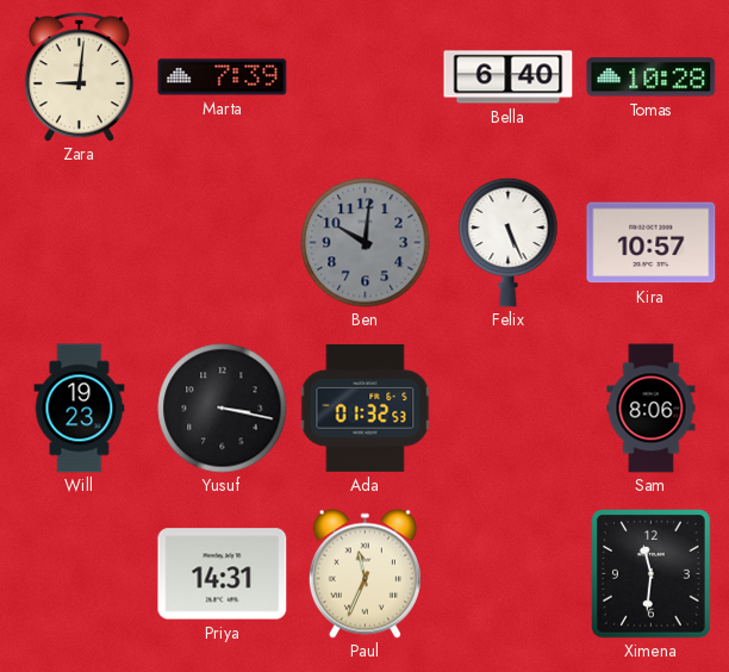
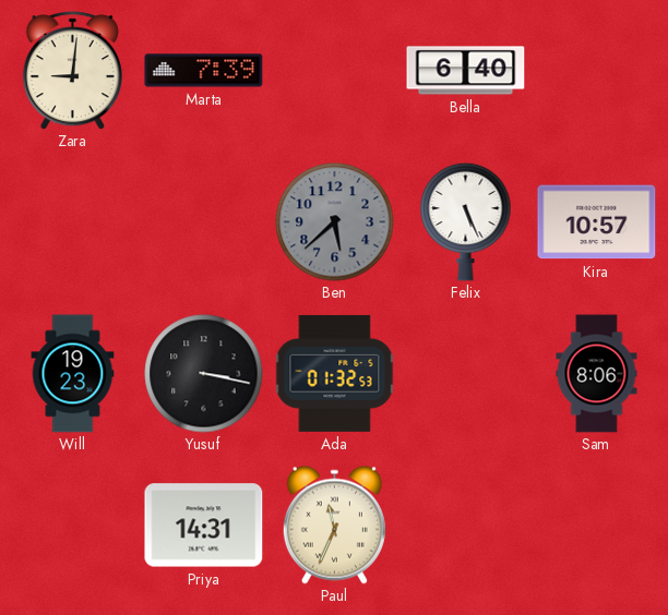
Tomas: 10:28 -> none (652, 77)
Ben: 10:01 -> 5:38 (335, 222)
Ximena: 11:31 -> none (652, 574)
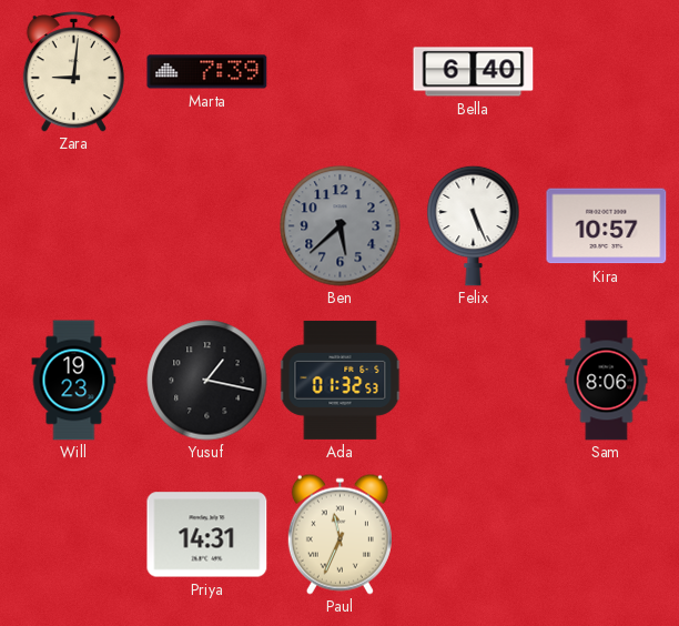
Yusuf: 3:17 -> 1:17 (207, 381)
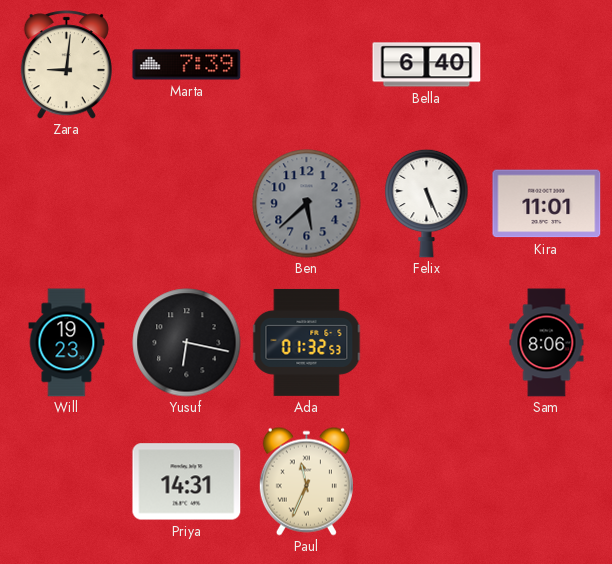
Kira: 10:57 -> 11:01 (547, 204)
Yusuf: 1:17 -> 6:17 (187, 343)
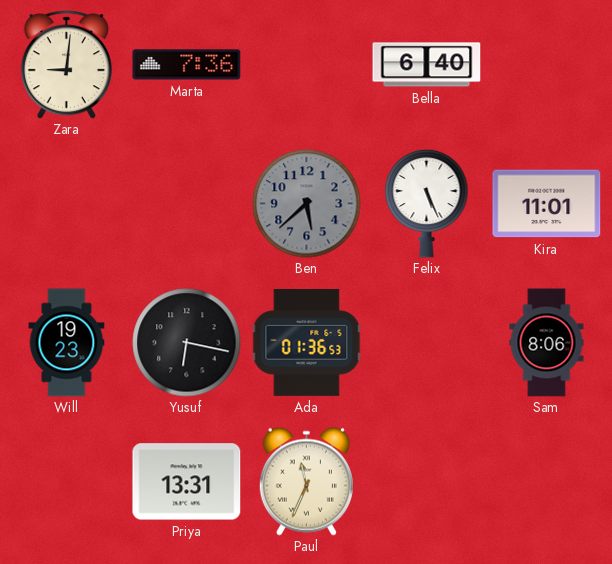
Marta: 7:39 -> 7:36 (187, 65)
Ada: 01:32 -> 01:36 (307, 342)
Priya: 14:31 -> 13:31 (187, 482)
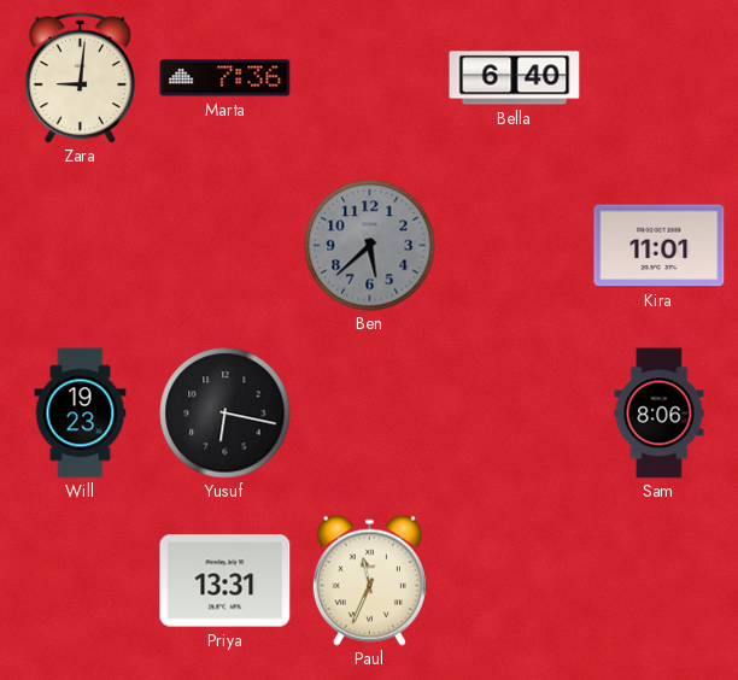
Felix: 5:26 -> none (427, 203)
Ada: 01:36 -> none (307, 342)
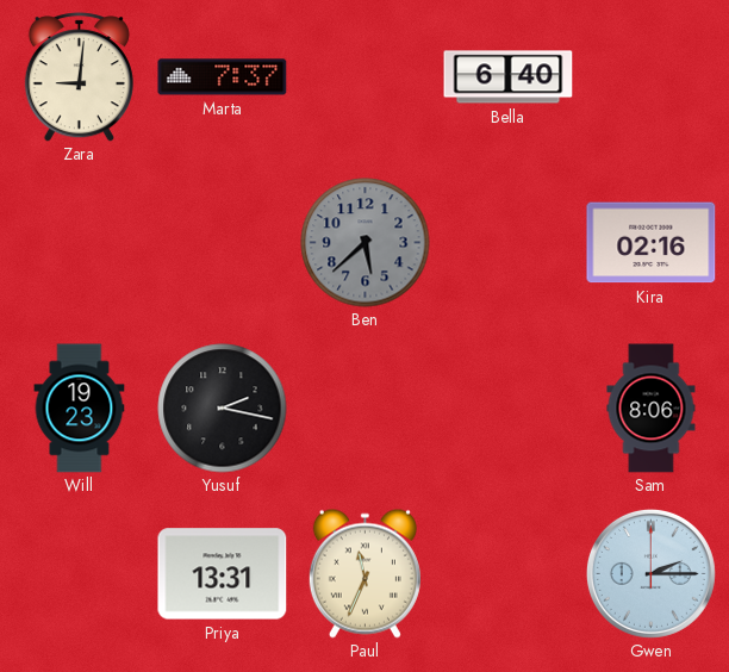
Marta: 7:36 -> 7:37 (223, 77)
Kira: 11:01 -> 02:16 (652, 243)
Yusuf: 6:17 -> 2:17 (223, 409)
Gwen: none -> 2:15 (650, 573)
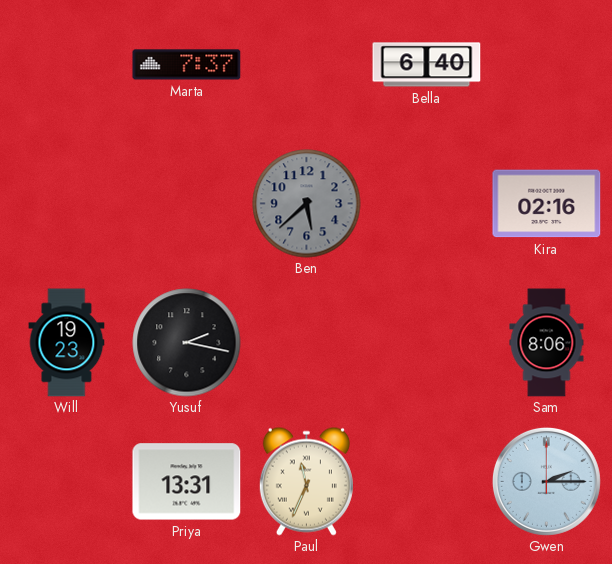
Zara: 9:01 -> none (79, 77)
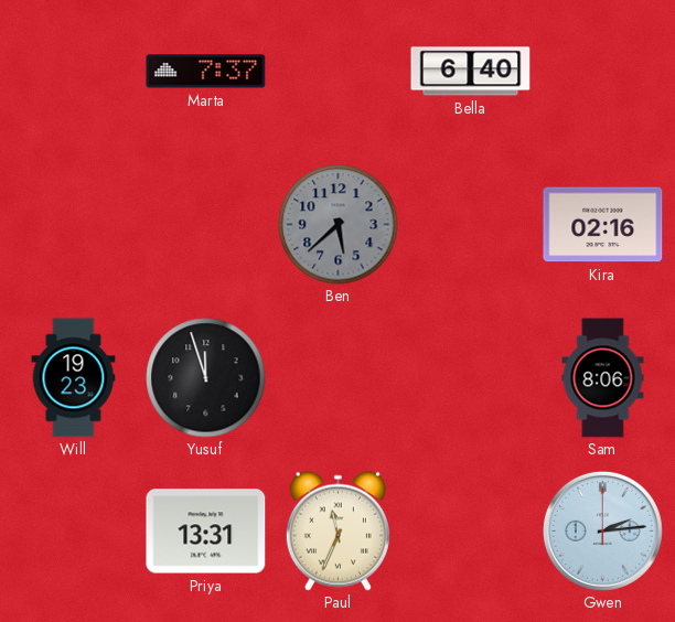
Yusuf: 2:17 -> 11:57 (206, 378)
Gwen: 2:15 -> 2:14 (602, 530)
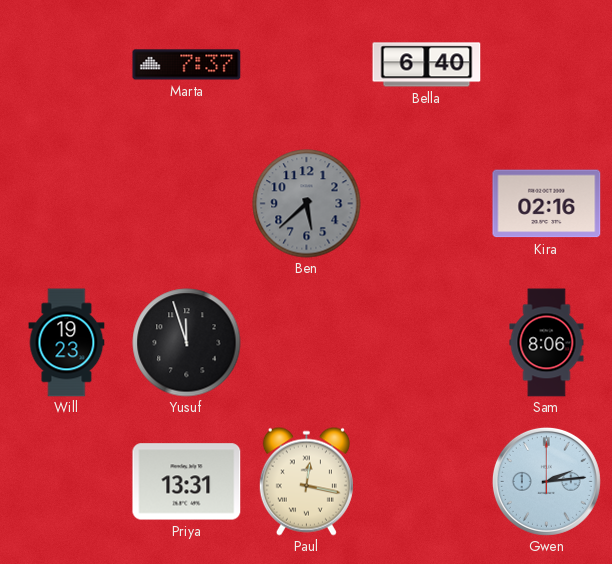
Paul: 11:34 -> 12:17 (306, 481)
